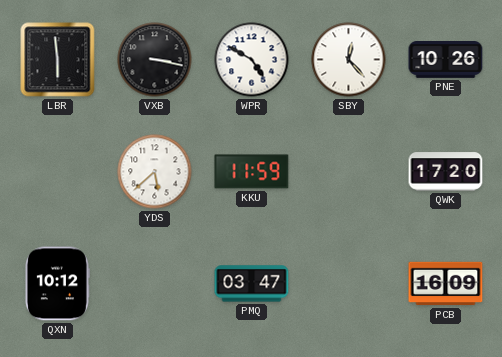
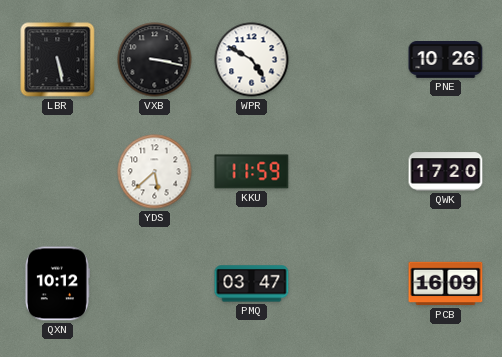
LBR: 5:59 -> 5:28 (58, 60)
SBY: 12:23 -> none (349, 60)
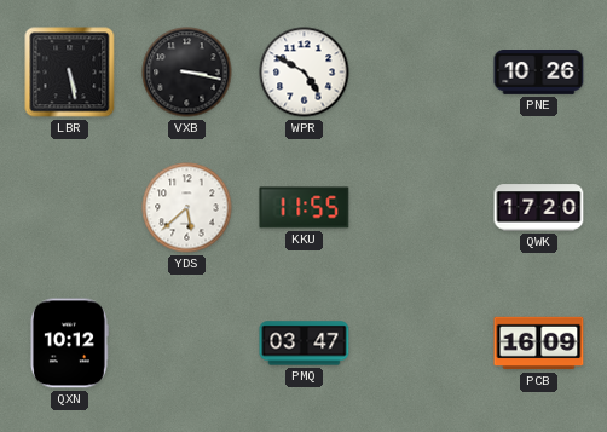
KKU: 11:59 -> 11:55 (305, 208)
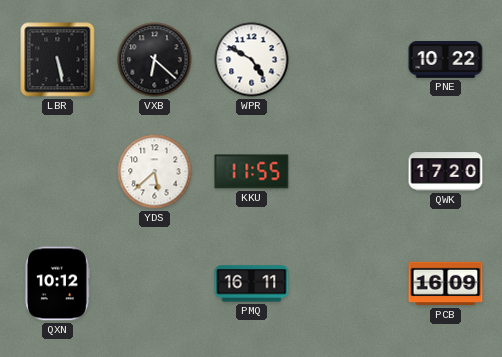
VXB: 3:17 -> 6:22 (155, 60)
PNE: 10:26 -> 10:22 (446, 60)
PMQ: 03:47 -> 16:11 (252, 284)
